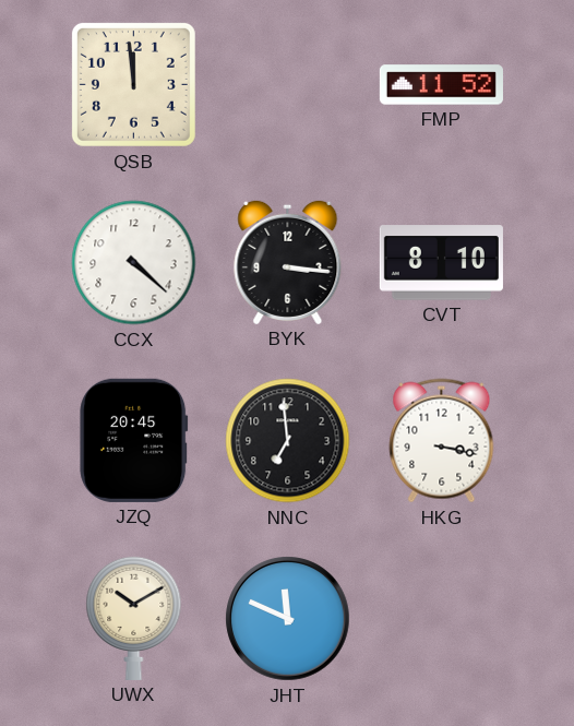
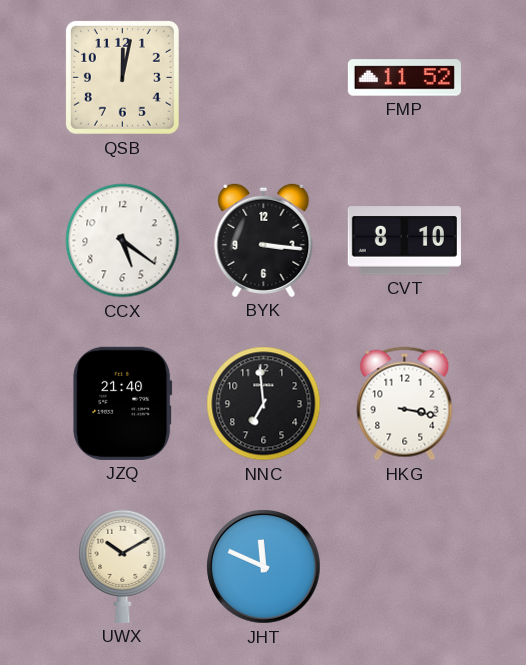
QSB: 11:59 -> 12:02 (122, 77)
CCX: 4:22 -> 5:21 (123, 241)
JZQ: 20:45 -> 21:40 (123, 403)
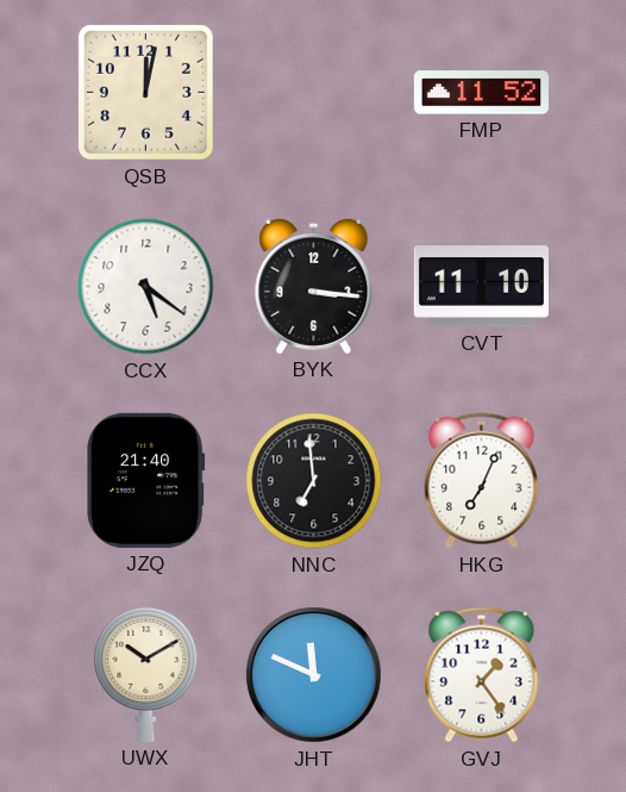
CVT: 8:10 -> 11:10 (481, 287)
HKG: 3:17 -> 7:04 (482, 481)
GVJ: none -> 1:24 (482, 675)
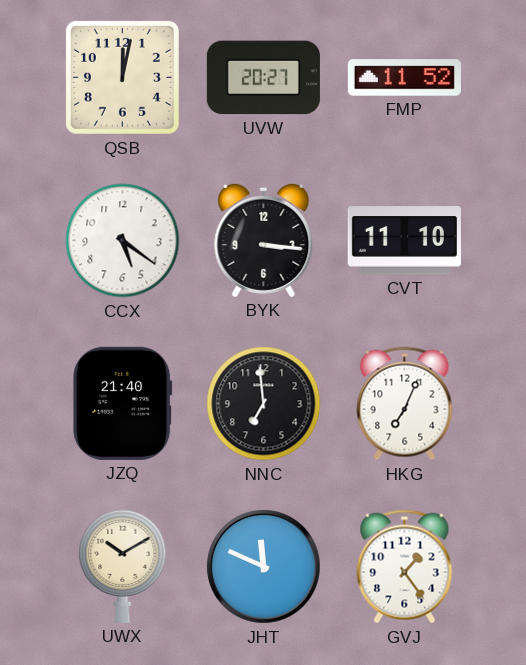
UVW: none -> 20:27 (263, 78)
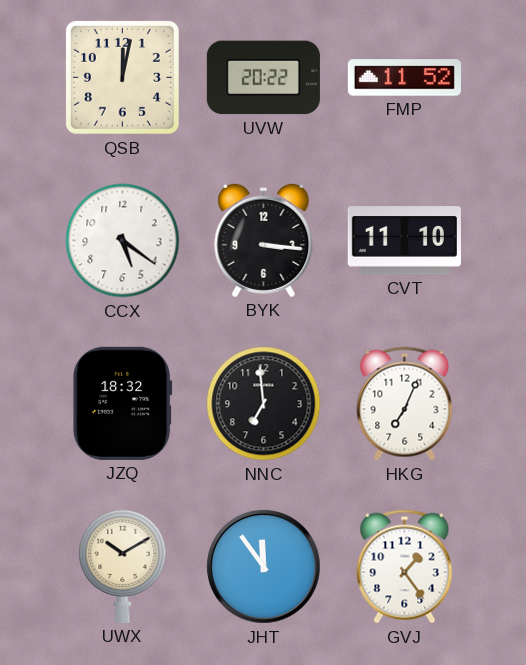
UVW: 20:27 -> 20:22 (263, 78)
JZQ: 21:40 -> 18:32 (123, 403)
JHT: 11:49 -> 11:54 (264, 567)
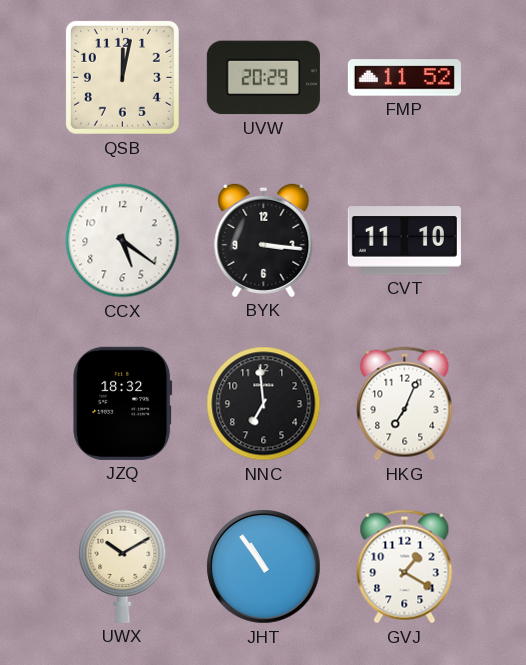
UVW: 20:22 -> 20:29 (263, 78)
JHT: 11:54 -> 10:54 (264, 567)
GVJ: 1:24 -> 1:20 (405, 567)
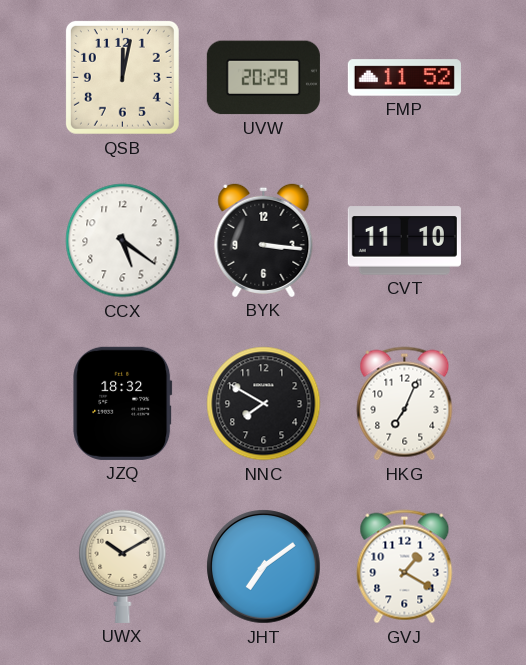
NNC: 6:59 -> 7:50 (264, 404)
JHT: 10:54 -> 7:09 (264, 567)
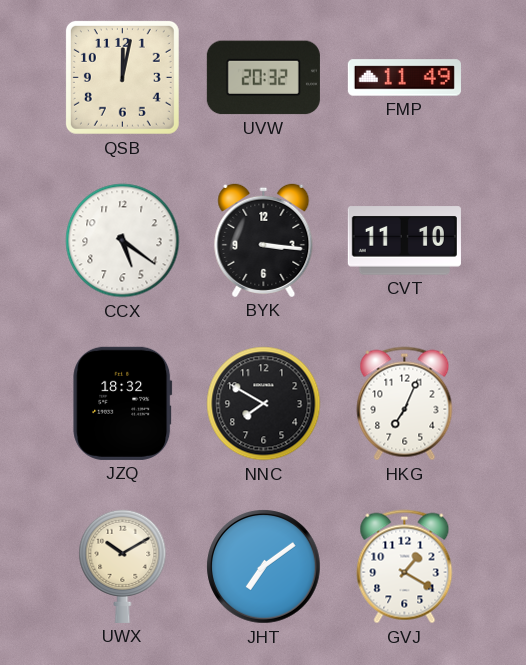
UVW: 20:29 -> 20:32 (263, 78)
FMP: 11:52 -> 11:49 (404, 78)
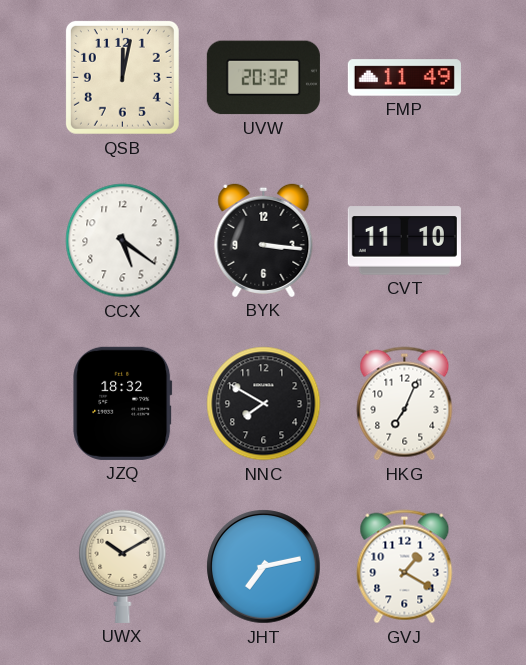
JHT: 7:09 -> 7:13 (264, 567)
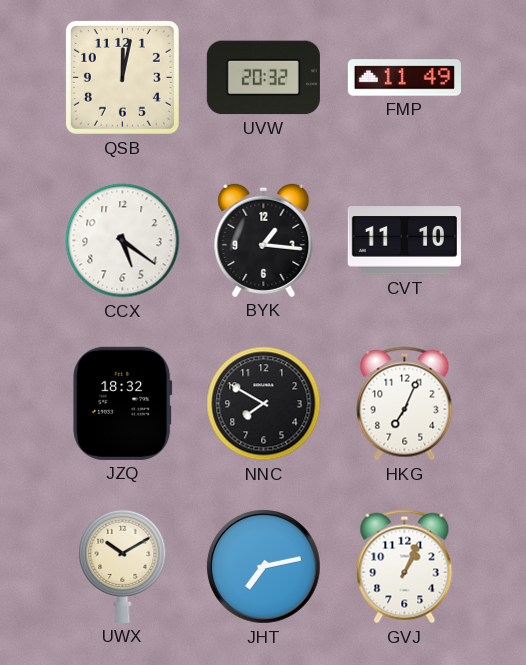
BYK: 3:16 -> 1:16 (264, 240)
GVJ: 1:20 -> 1:04 (405, 567)
